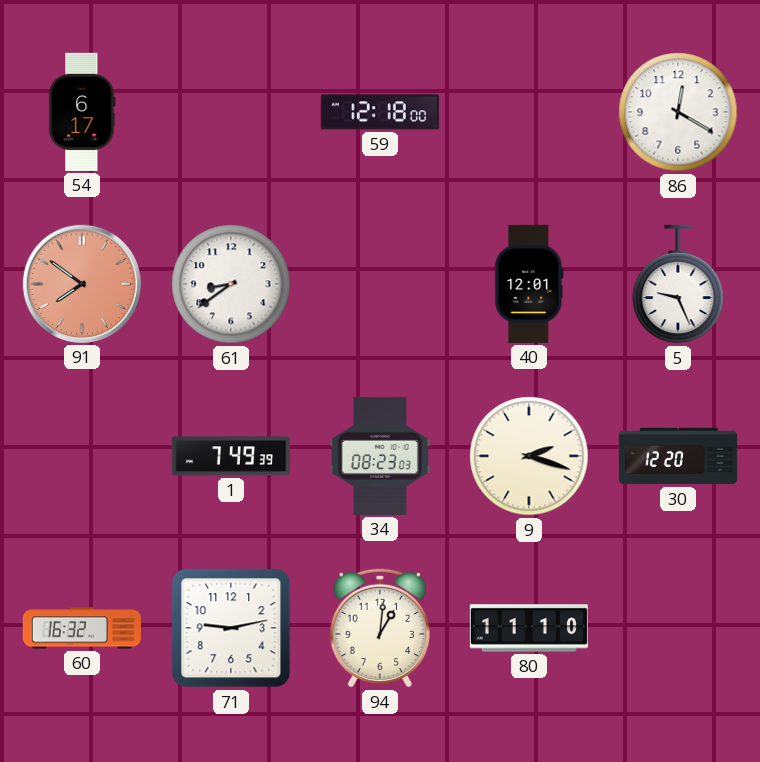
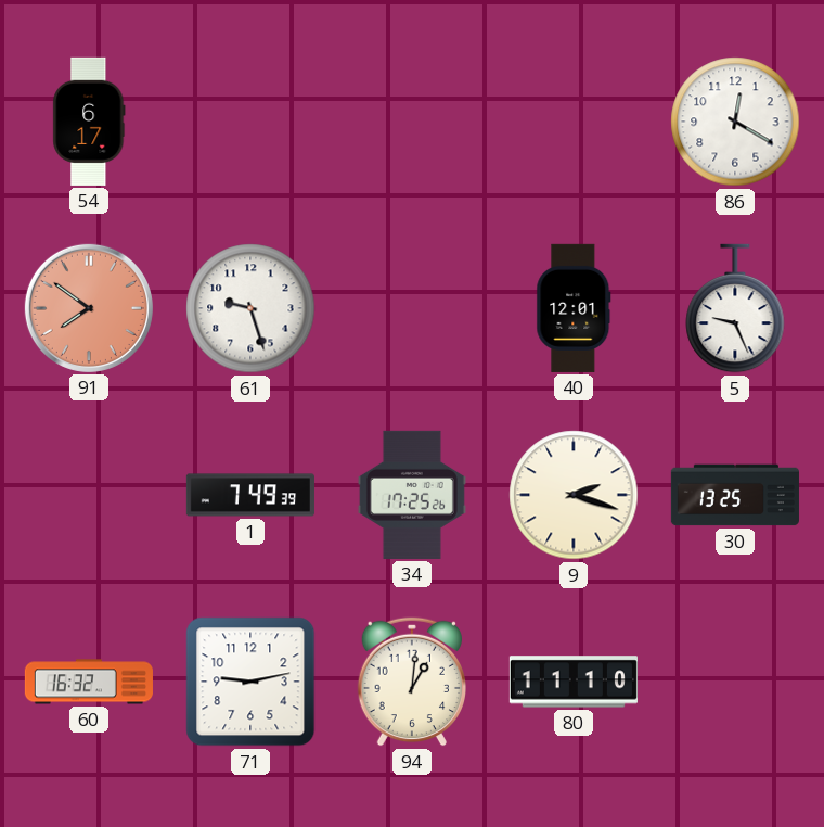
59: 12:18 -> none (380, 112)
61: 8:39 -> 9:27 (250, 308)
34: 08:23 -> 17:25 (412, 495)
30: 12:20 -> 13:25 (735, 495)
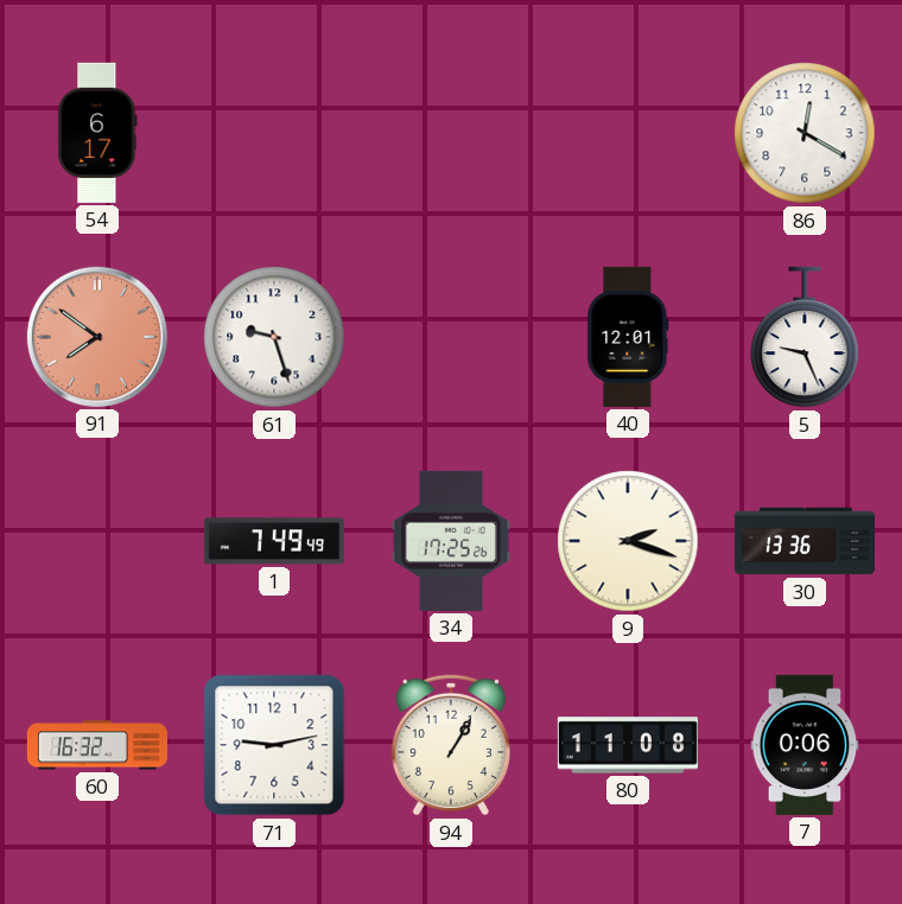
1: 7:49:39 -> 7:49:49 (274, 541)
30: 13:25 -> 13:36 (805, 541)
94: 1:01 -> 1:05 (450, 745)
80: 11:10 -> 11:08 (628, 745)
7: none -> 0:06 (805, 745)
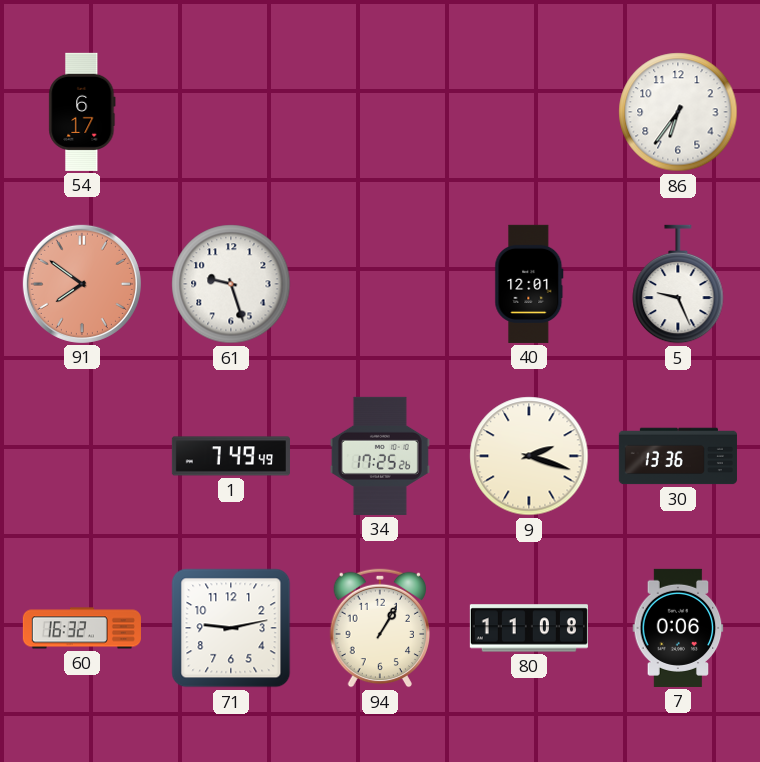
86: 12:20 -> 6:36 (678, 112)
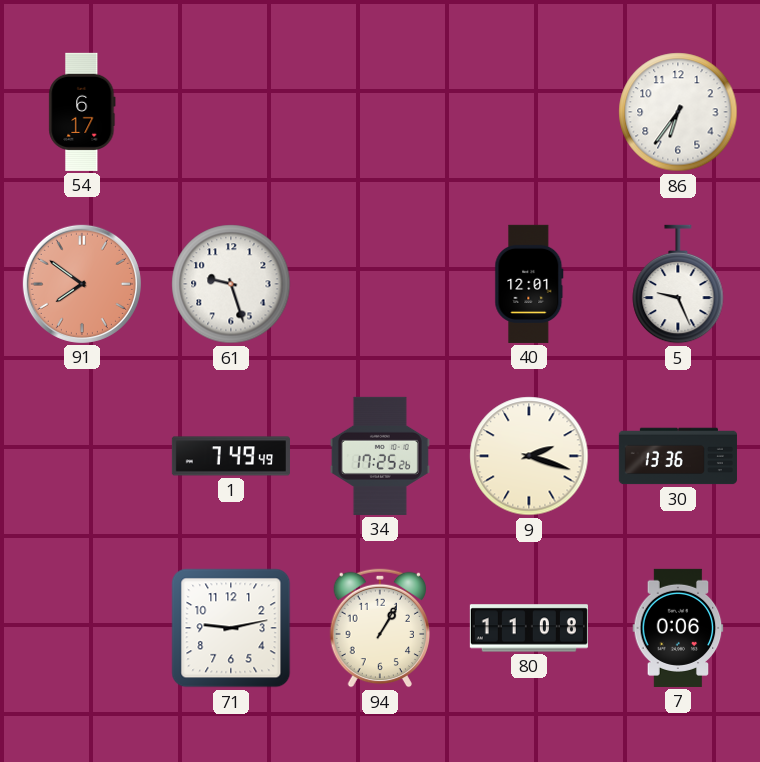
60: 16:32 -> none (82, 628)
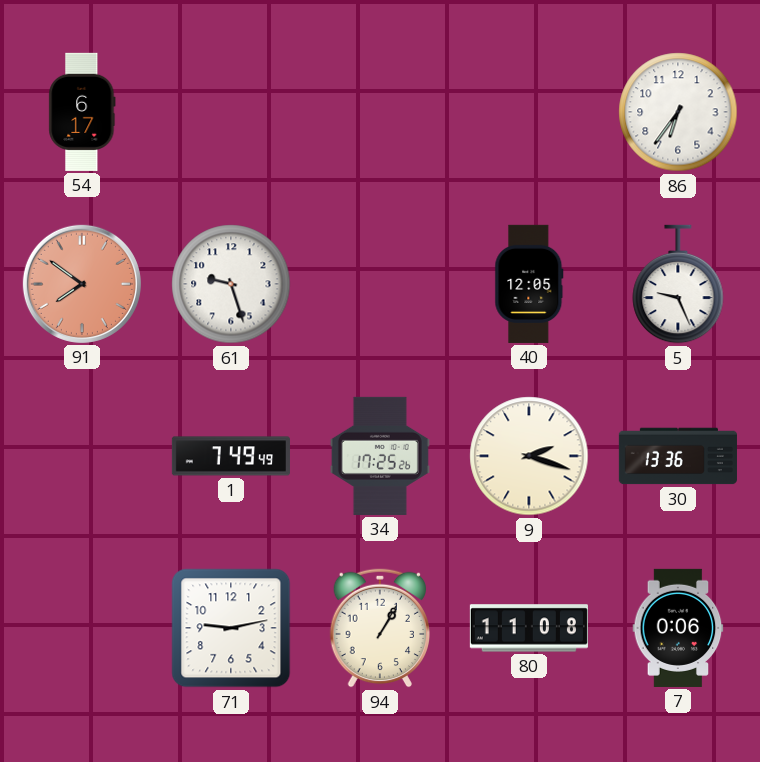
40: 12:01 -> 12:05 (529, 284)
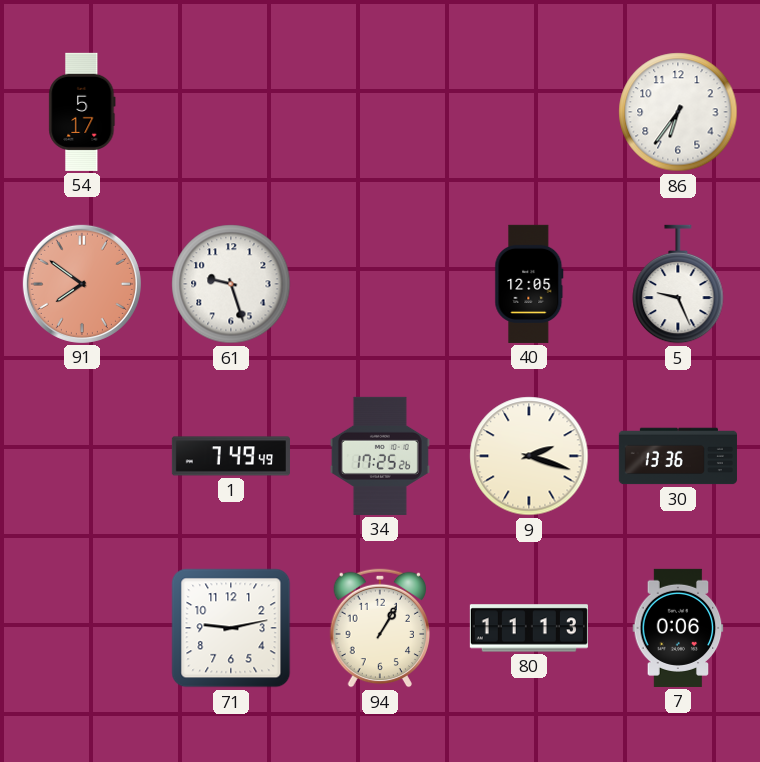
54: 6:17 -> 5:17 (82, 112)
80: 11:08 -> 11:13 (529, 628)
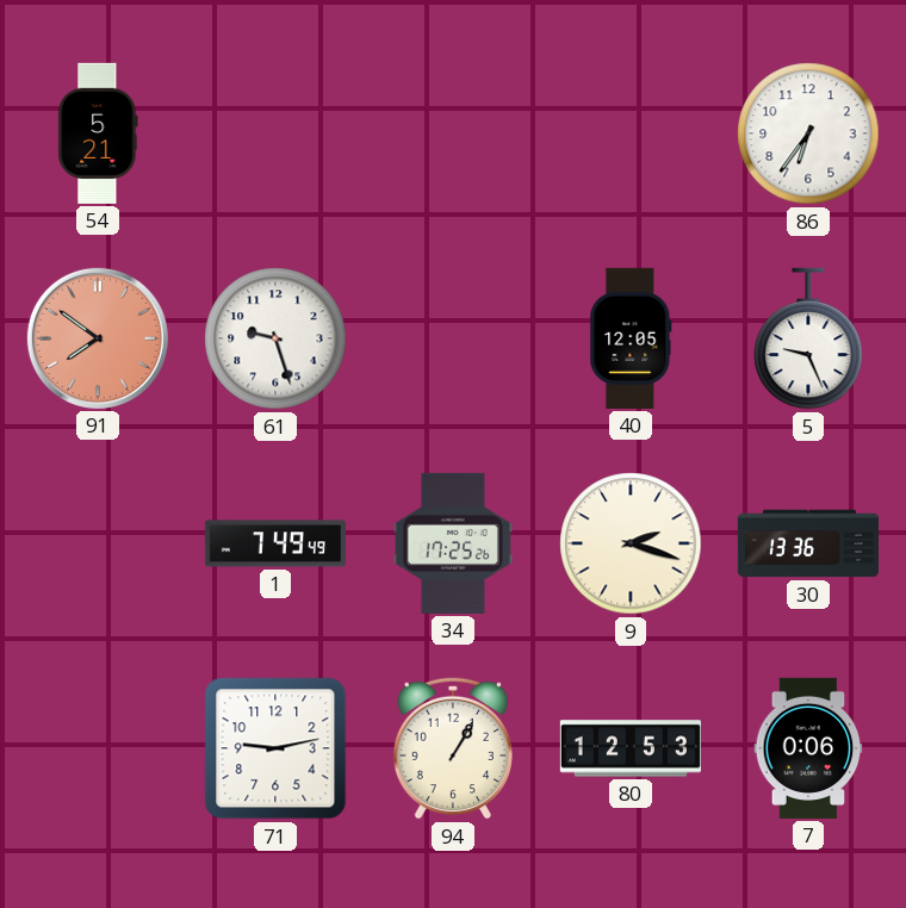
54: 5:17 -> 5:21 (98, 133)
80: 11:13 -> 12:53 (631, 748)
